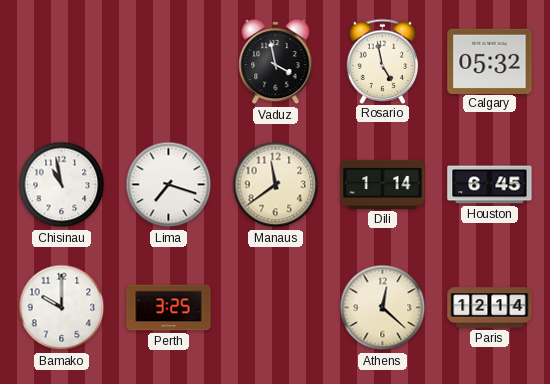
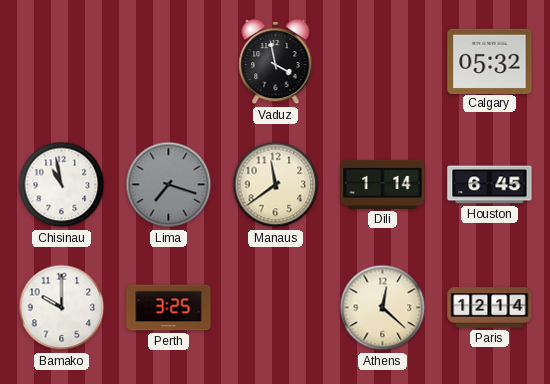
Rosario: 4:58 -> none (383, 61)
Lima dial: white -> grey (169, 185)
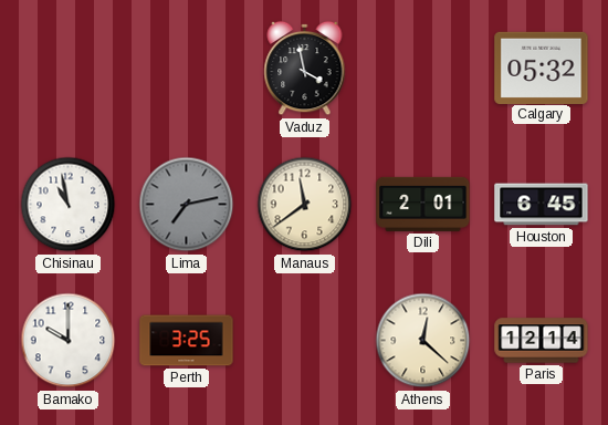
Lima: 7:18 -> 7:13 (187, 205)
Dili: 1:14 -> 2:01 (423, 204)
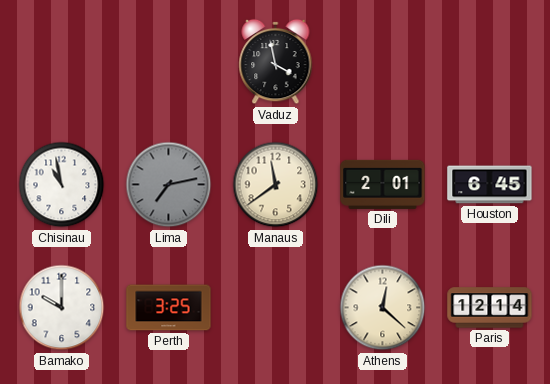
Calgary: 05:32 -> none (542, 68)
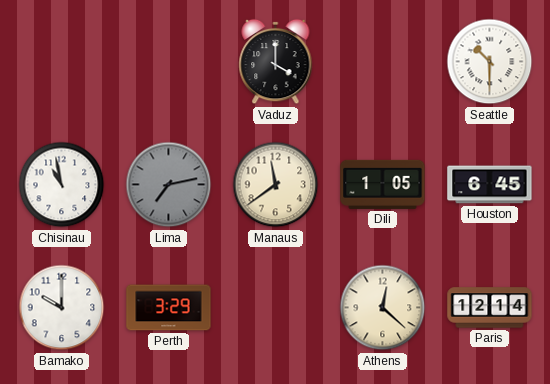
Vaduz: 3:58 -> 4:00 (276, 62)
Seattle: none -> 10:30 (490, 62)
Dili: 2:01 -> 1:05 (383, 184)
Perth: 3:25 -> 3:29 (169, 308)
